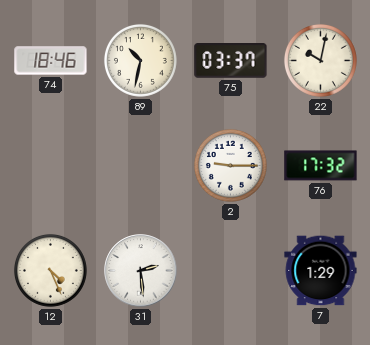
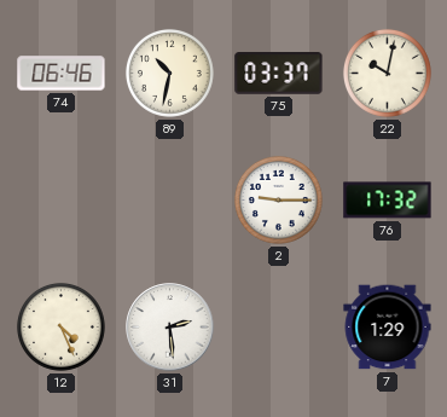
74: 18:46 -> 06:46 (62, 74)
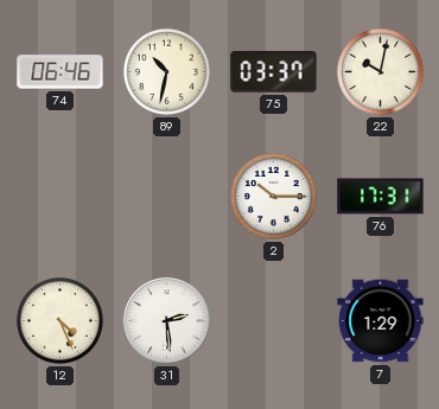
2: 9:15 -> 10:15 (273, 196)
76: 17:32 -> 17:31 (381, 197)
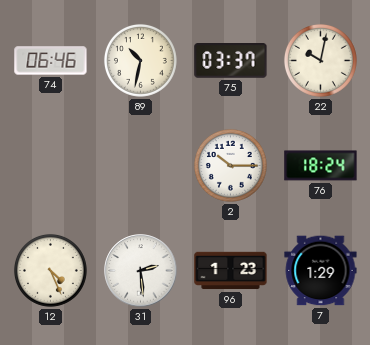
76: 17:31 -> 18:24 (321, 166)
96: none -> 1:23 (231, 271)
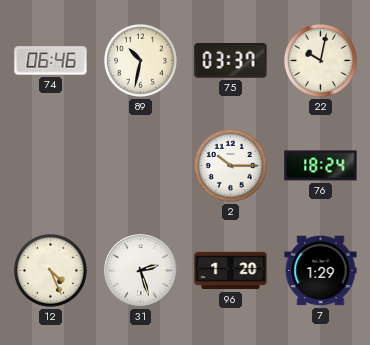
31: 2:29 -> 2:27 (141, 271)
96: 1:23 -> 1:20 (231, 271)
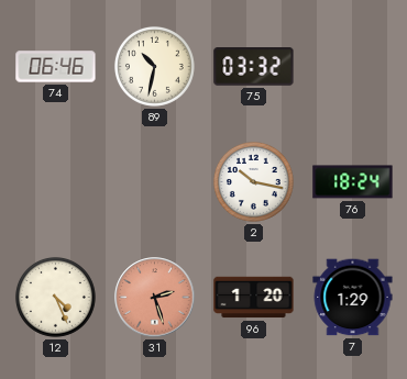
75: 03:37 -> 03:32 (254, 67)
22: 10:02 -> none (320, 60)
2: 10:15 -> 10:17 (253, 181)
31 dial: white -> salmon (155, 298)
